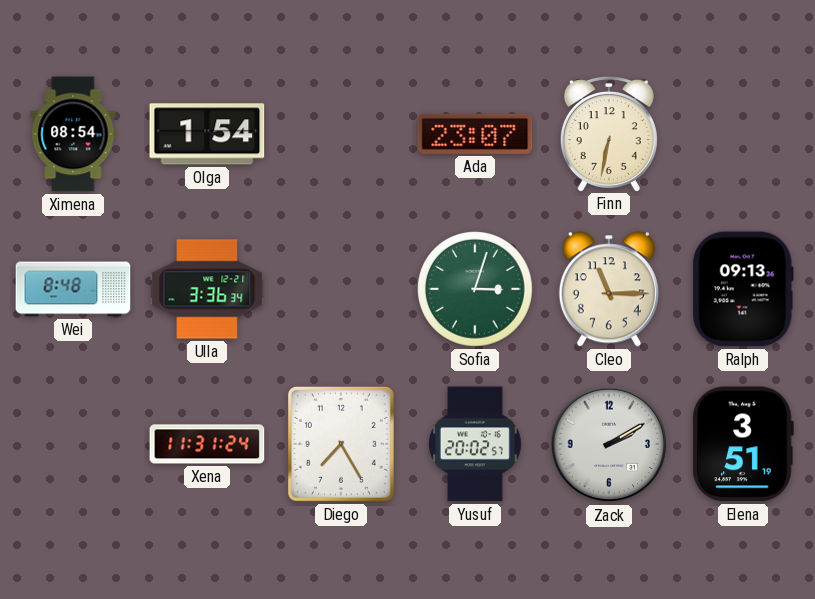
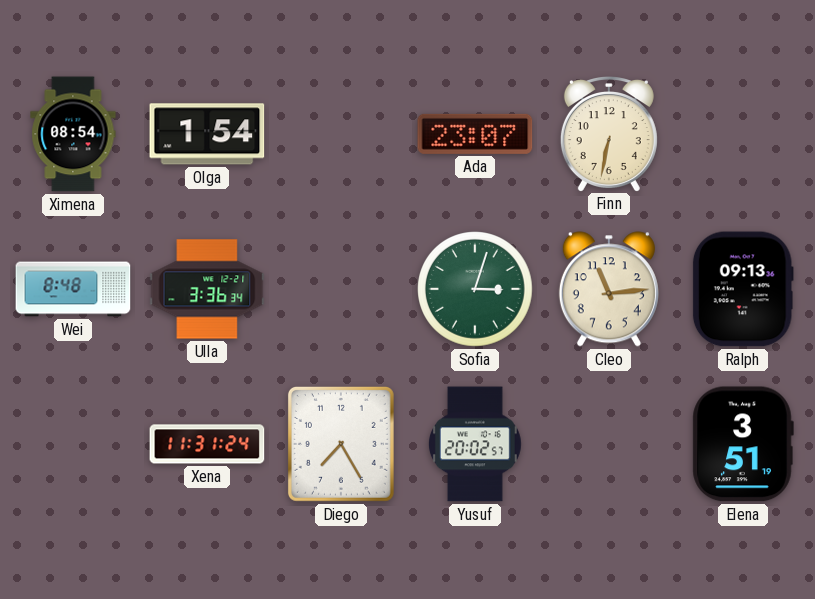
Cleo: 11:15 -> 11:14 (609, 289)
Zack: 2:10 -> none (609, 444)
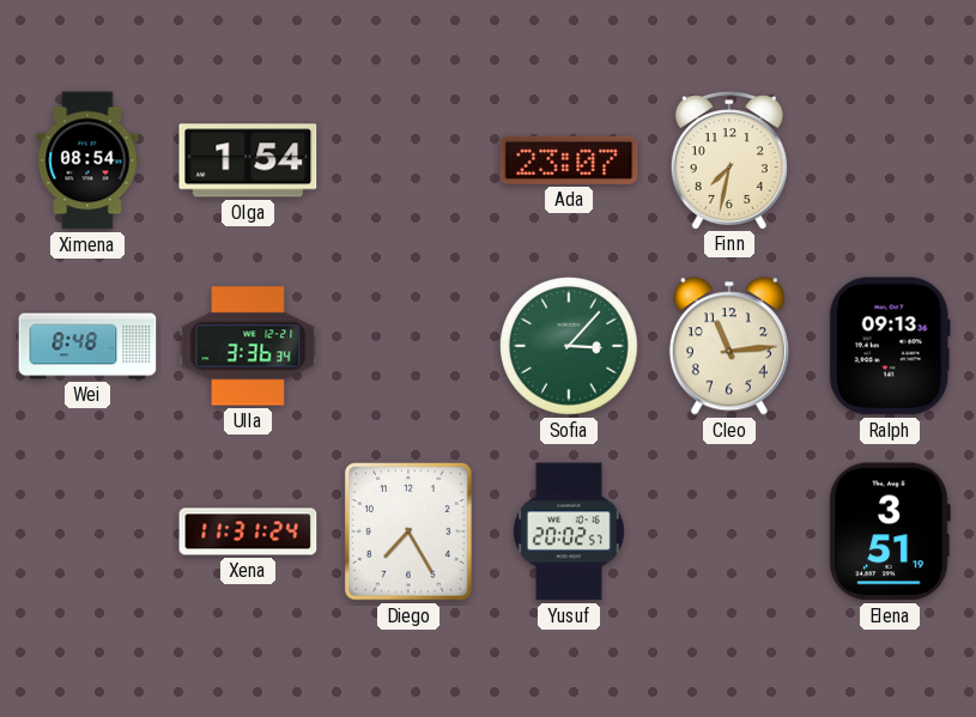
Finn: 6:32 -> 7:32 (729, 160)
Sofia: 3:03 -> 3:07 (570, 347)
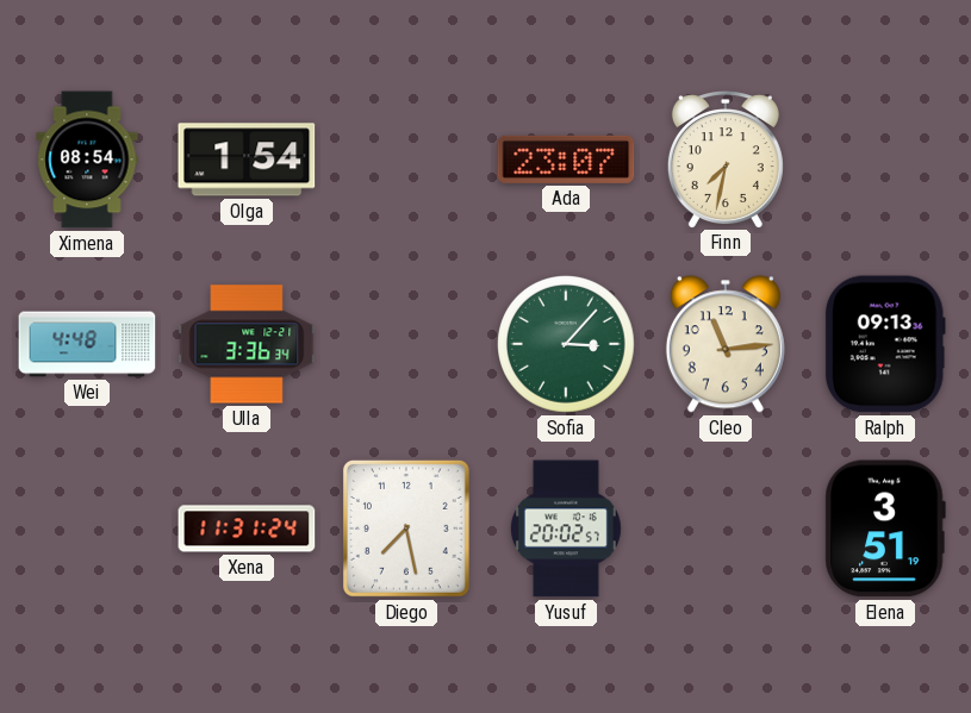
Wei: 8:48 -> 4:48 (87, 344)
Diego: 7:25 -> 7:28 (406, 529)
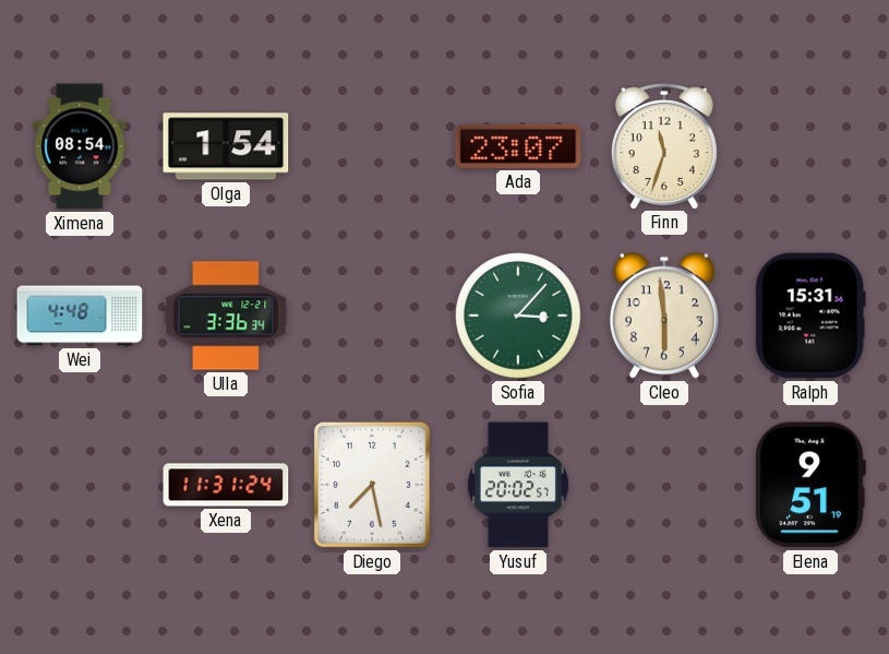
Finn: 7:32 -> 11:33 (664, 146)
Cleo: 11:14 -> 5:59 (664, 316)
Ralph: 09:13 -> 15:31 (810, 316)
Elena: 3:51 -> 9:51 (810, 485)
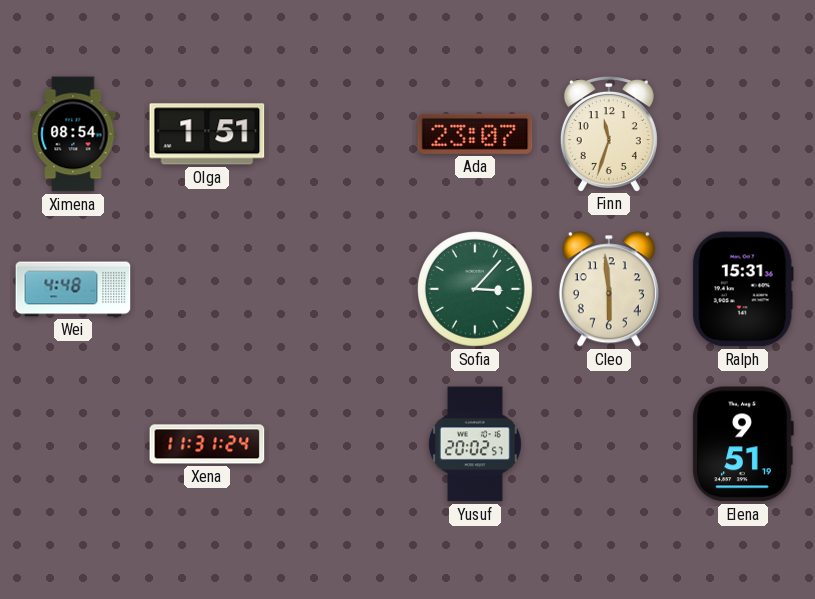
Olga: 1:54 -> 1:51 (207, 134)
Ulla: 3:36 -> none (226, 316)
Diego: 7:28 -> none (372, 485)
